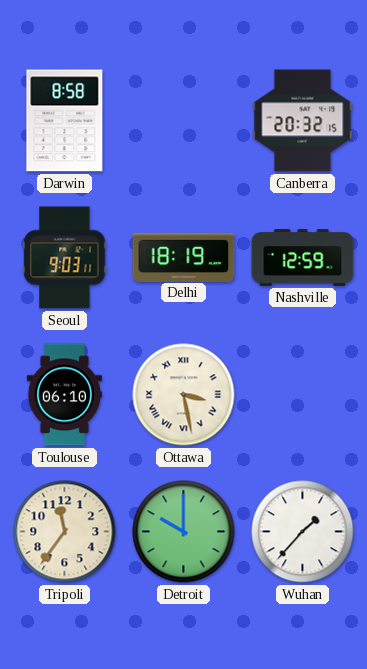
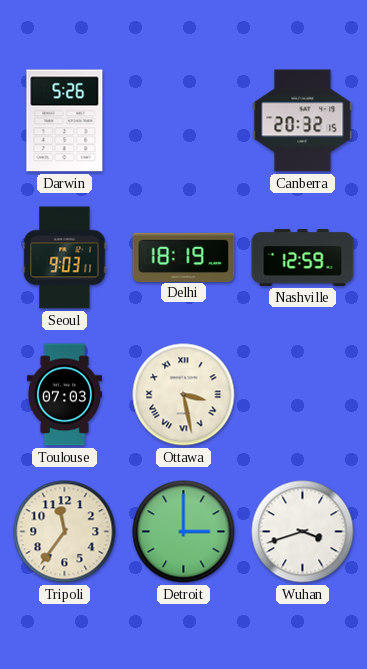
Darwin: 8:58 -> 5:26 (65, 121)
Toulouse: 06:10 -> 07:03 (64, 395)
Detroit: 10:00 -> 3:00 (184, 532)
Wuhan: 1:37 -> 3:42 (303, 532)
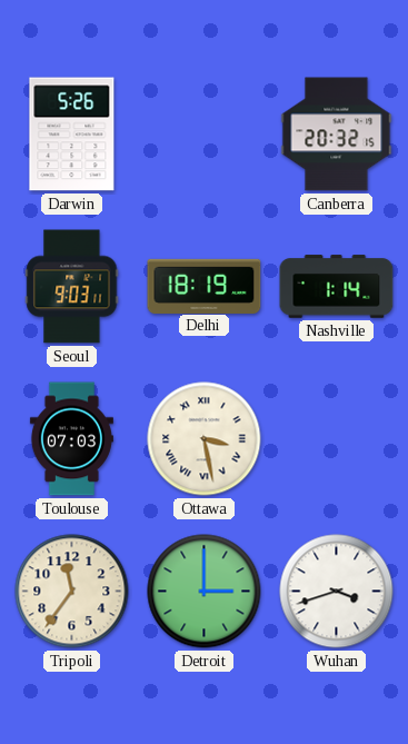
Nashville: 12:59 -> 1:14 (337, 287)
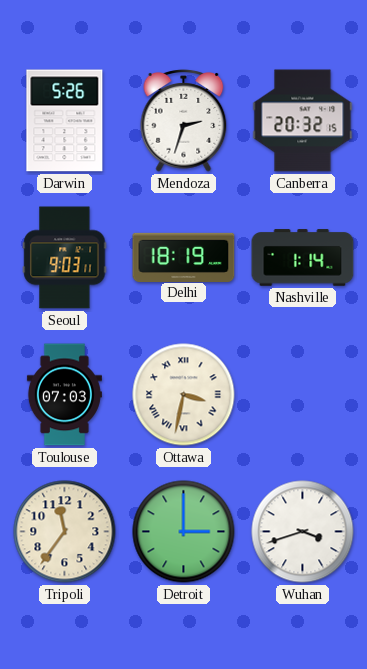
Mendoza: none -> 2:33 (184, 121)
Ottawa: 3:28 -> 3:32 (184, 395)
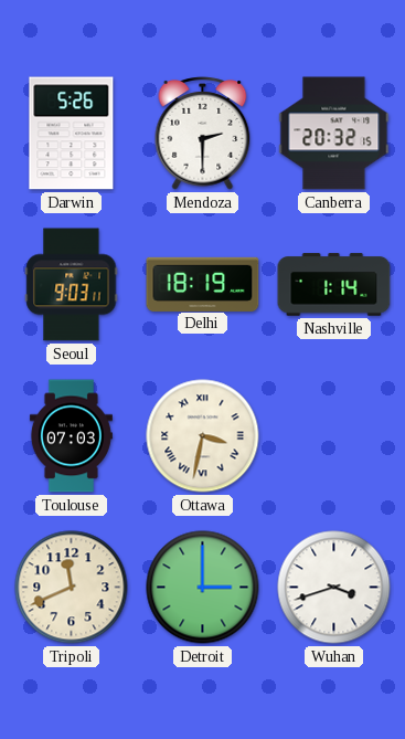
Mendoza: 2:33 -> 2:30 (203, 134)
Tripoli: 11:36 -> 11:41 (72, 588)
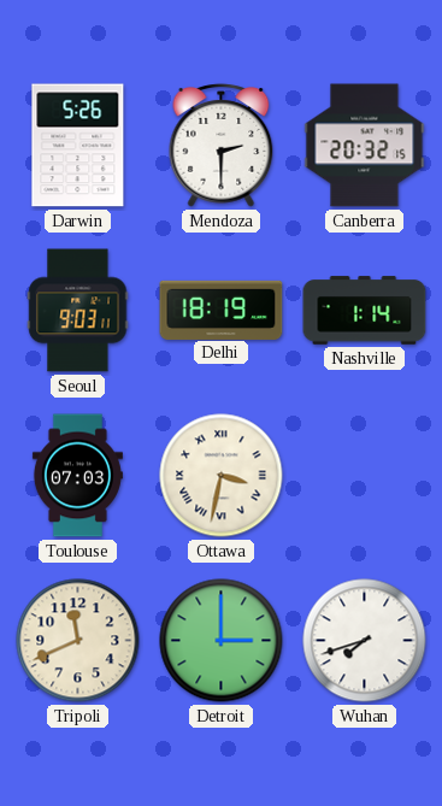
Wuhan: 3:42 -> 7:42 (365, 641)
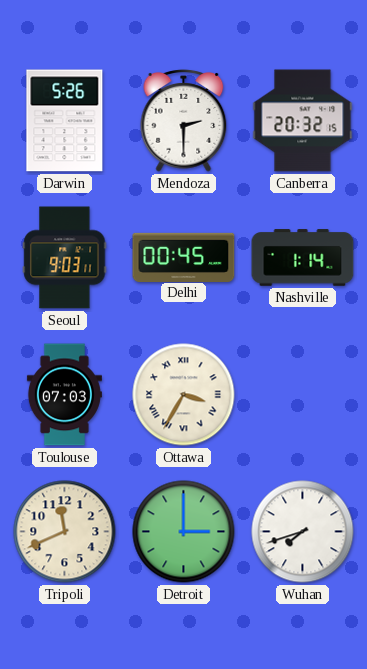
Delhi: 18:19 -> 00:45 (184, 257)
Ottawa: 3:32 -> 3:35 (184, 395)
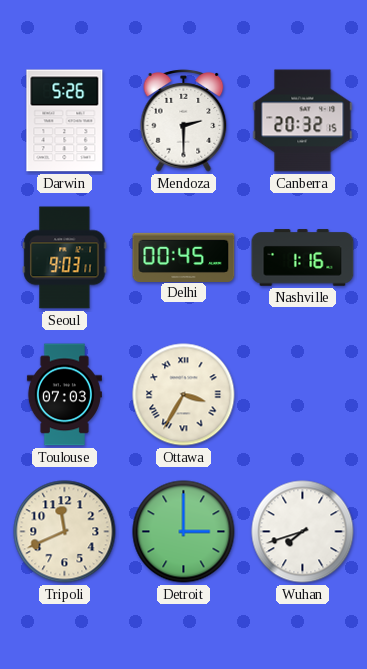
Nashville: 1:14 -> 1:16 (303, 258)
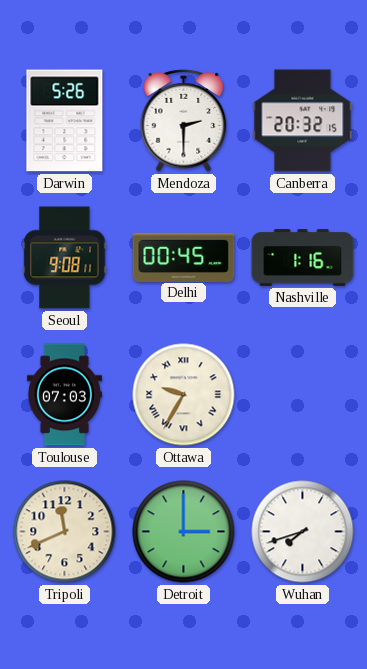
Seoul: 9:03 -> 9:08 (65, 258)
Ottawa: 3:35 -> 9:35 (184, 395)
